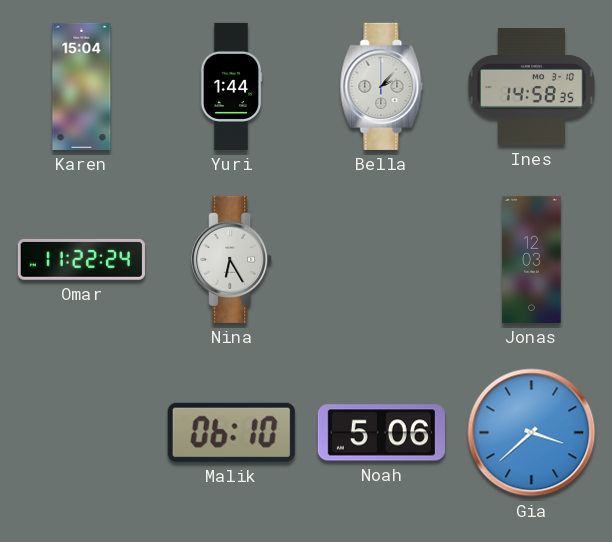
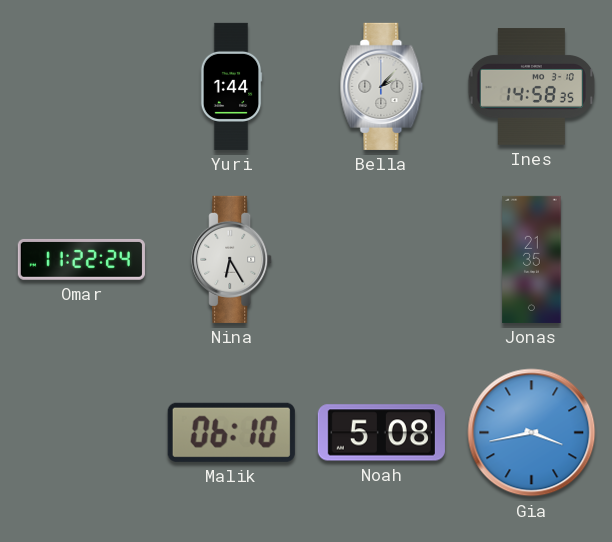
Karen: 15:04 -> none (82, 86)
Jonas: 12:03 -> 21:35 (532, 259)
Noah: 5:06 -> 5:08 (381, 433)
Gia: 3:38 -> 3:43 (532, 433)
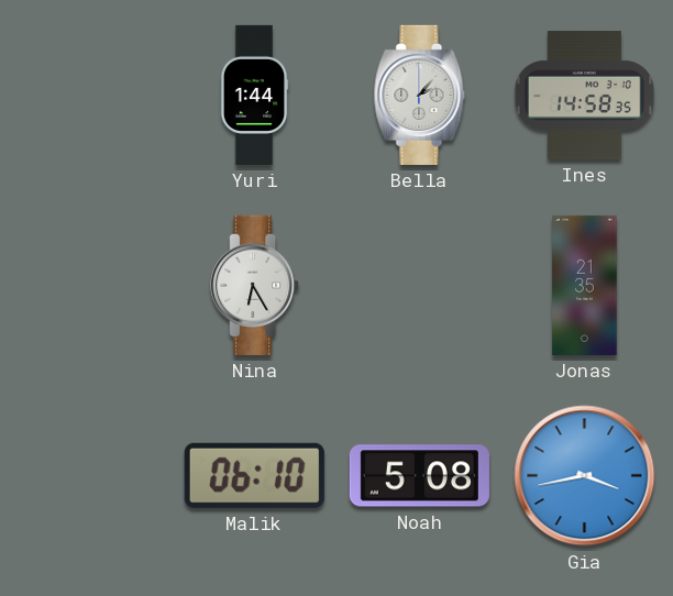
Omar: 11:22 -> none (81, 259)
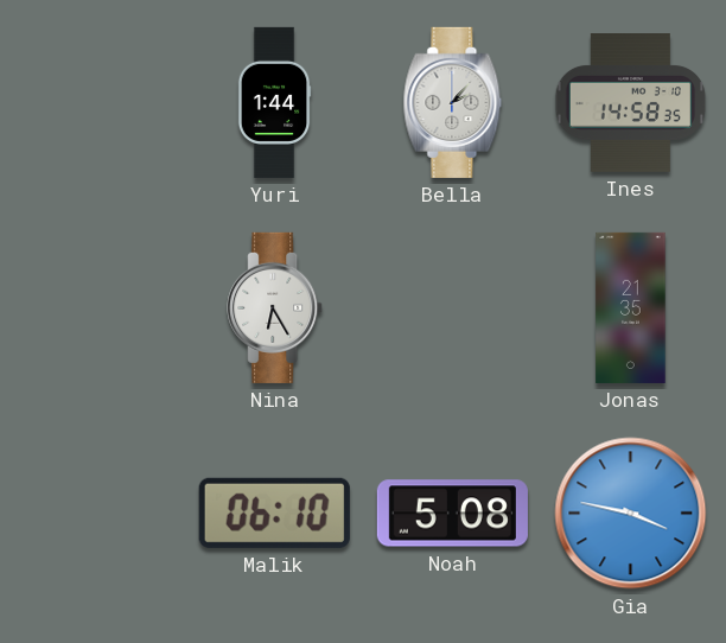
Gia: 3:43 -> 3:47 (631, 514)
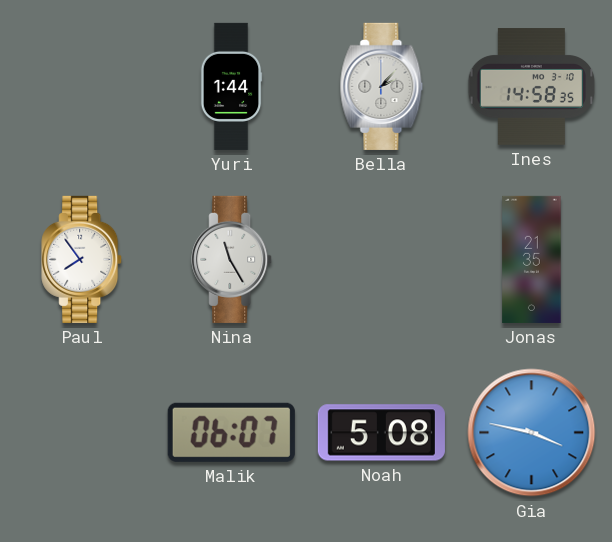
Paul: none -> 7:54 (82, 259)
Nina: 6:25 -> 11:25 (232, 259)
Malik: 06:10 -> 06:07 (231, 432)
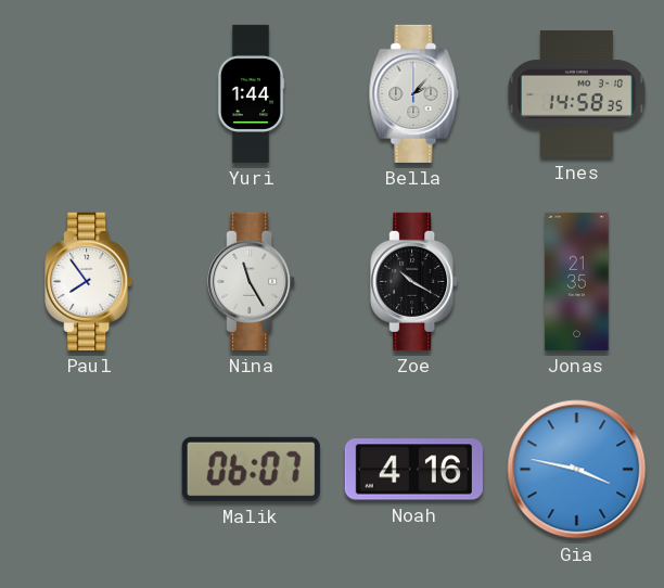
Zoe: none -> 10:20 (414, 281)
Noah: 5:08 -> 4:16 (413, 470)
